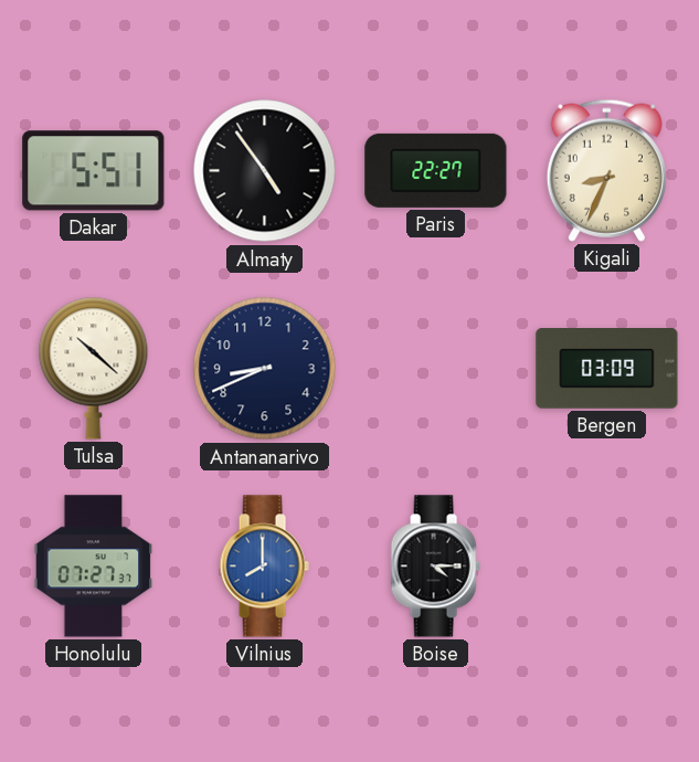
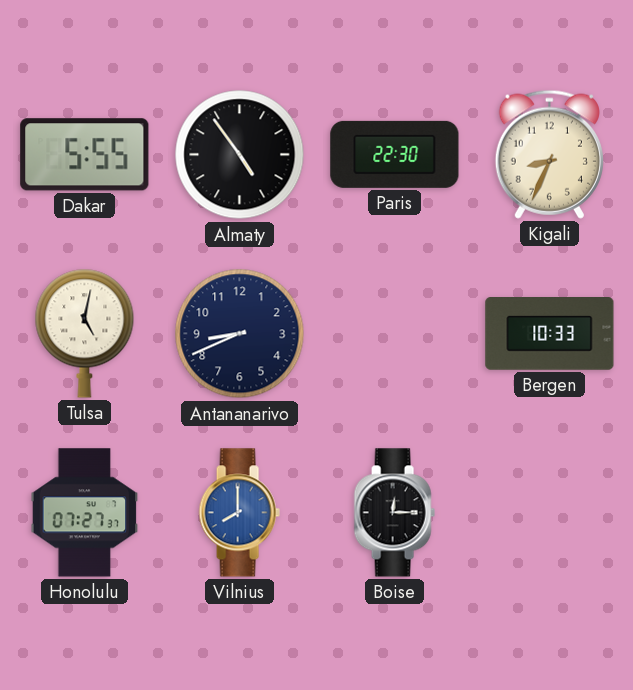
Dakar: 5:51 -> 5:55 (85, 155)
Paris: 22:27 -> 22:30 (395, 154)
Tulsa: 10:22 -> 5:02 (85, 333)
Bergen: 03:09 -> 10:33 (550, 334)
Boise: 4:15 -> 12:15 (394, 513)
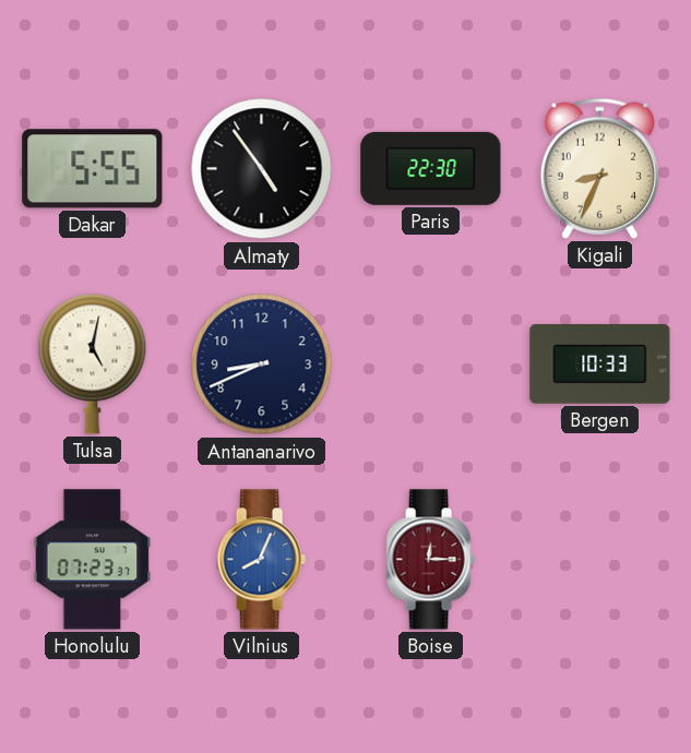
Honolulu: 07:27 -> 07:23 (93, 560)
Vilnius: 8:00 -> 8:04 (261, 560)
Boise dial: black -> burgundy (430, 560)
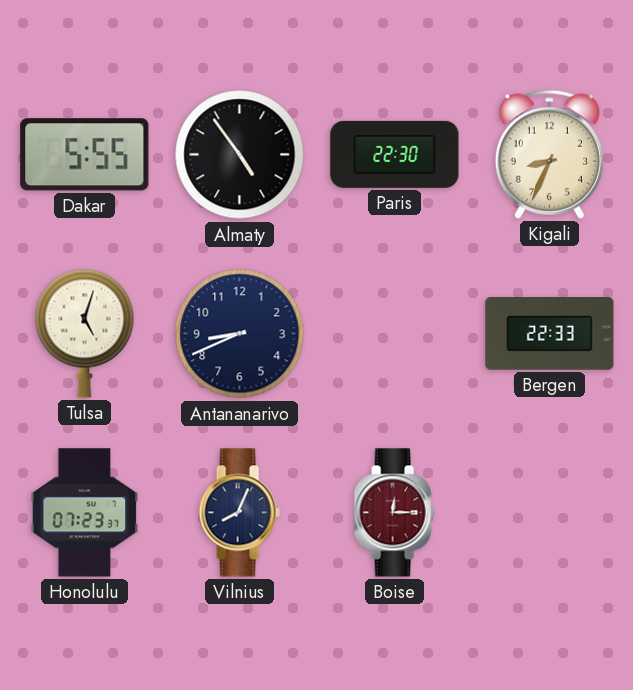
Tulsa: 5:02 -> 5:03 (85, 333)
Bergen: 10:33 -> 22:33 (550, 334)
Vilnius dial: blue -> navy (239, 513)
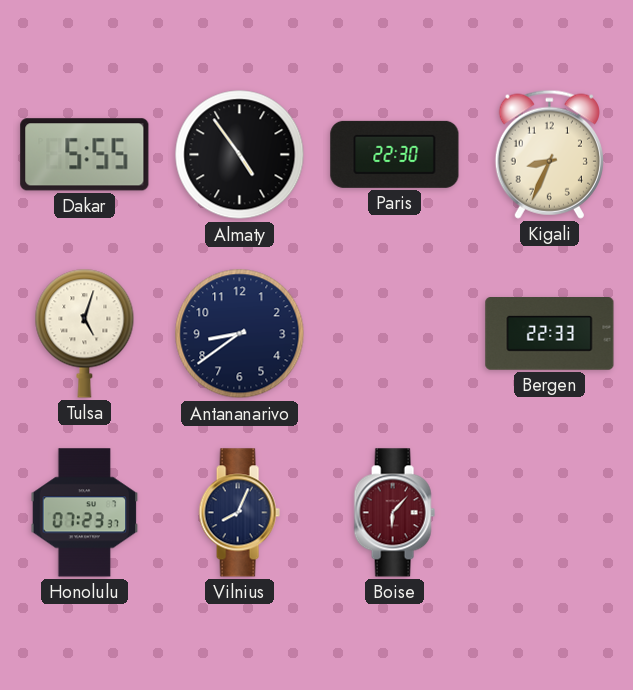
Antananarivo: 8:41 -> 8:39 (240, 334)
Boise: 12:15 -> 6:07 (394, 513)
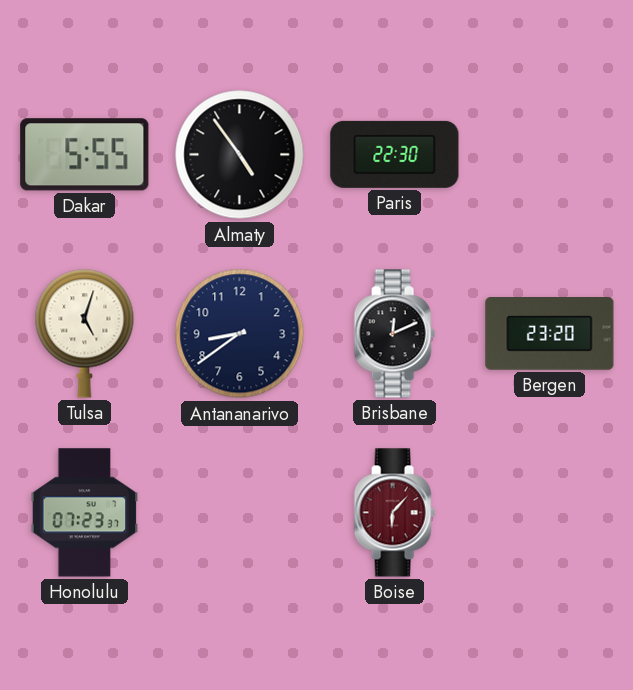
Kigali: 8:34 -> none (549, 154)
Brisbane: none -> 12:11 (394, 334)
Bergen: 22:33 -> 23:20 (550, 334)
Vilnius: 8:04 -> none (239, 513)
